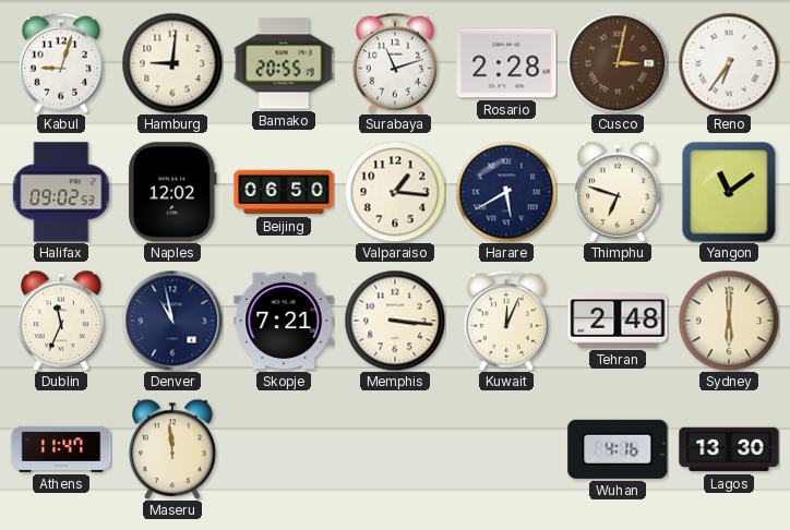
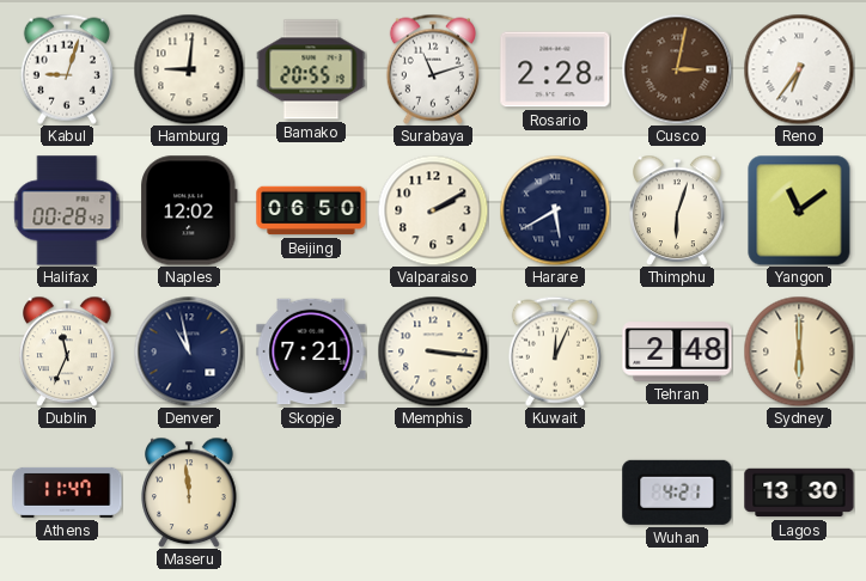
Halifax: 09:02 -> 00:28 (67, 210)
Valparaiso: 1:16 -> 2:10 (433, 210)
Thimphu: 6:48 -> 6:03 (677, 210)
Wuhan: 4:16 -> 4:21 (677, 493)
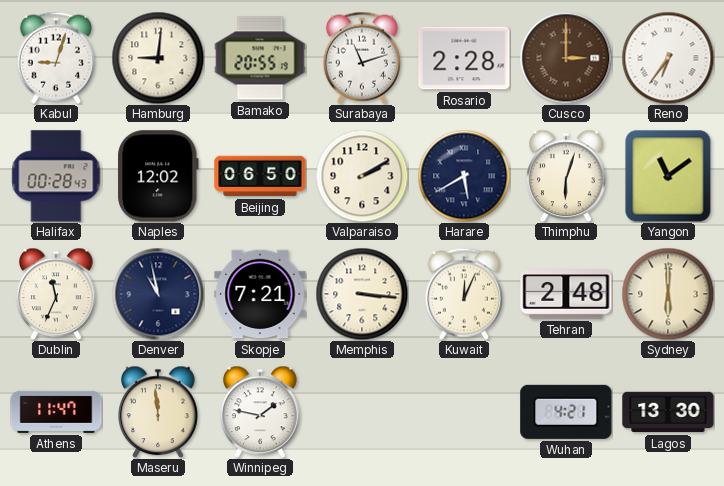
Cusco: 3:02 -> 3:00 (566, 58)
Winnipeg: none -> 1:47 (260, 412)
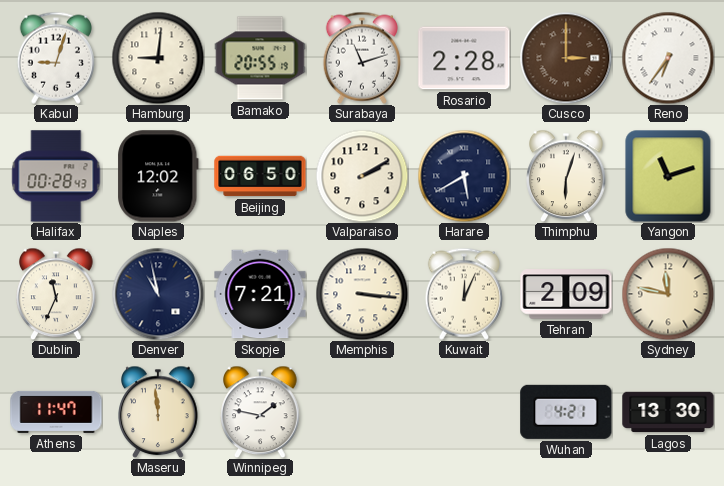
Yangon: 11:09 -> 11:12 (668, 176)
Tehran: 2:48 -> 2:09 (566, 294)
Sydney: 6:00 -> 11:47 (668, 294)
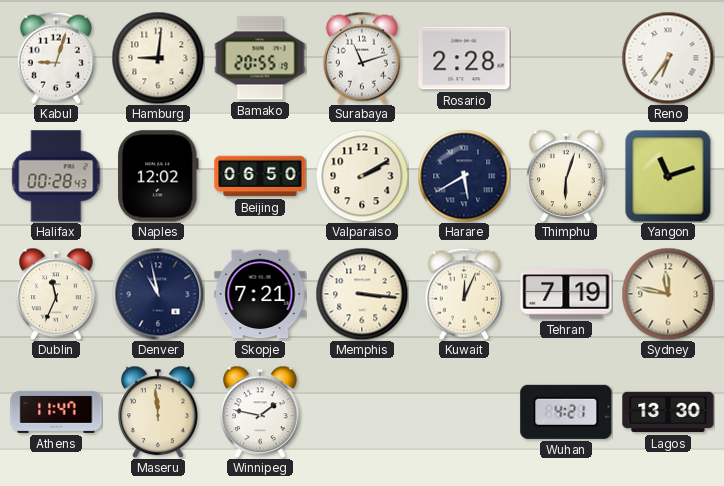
Cusco: 3:00 -> none (566, 58)
Tehran: 2:09 -> 7:19 (566, 294)
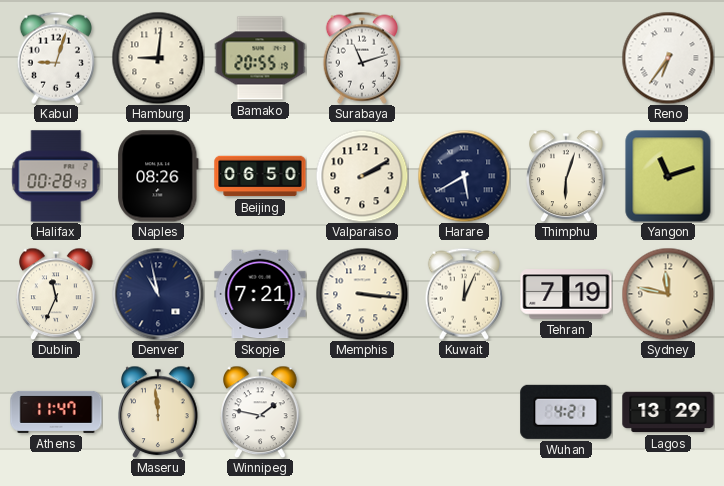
Rosario: 2:28 -> none (464, 58)
Naples: 12:02 -> 08:26 (158, 176)
Lagos: 13:30 -> 13:29 (668, 412)
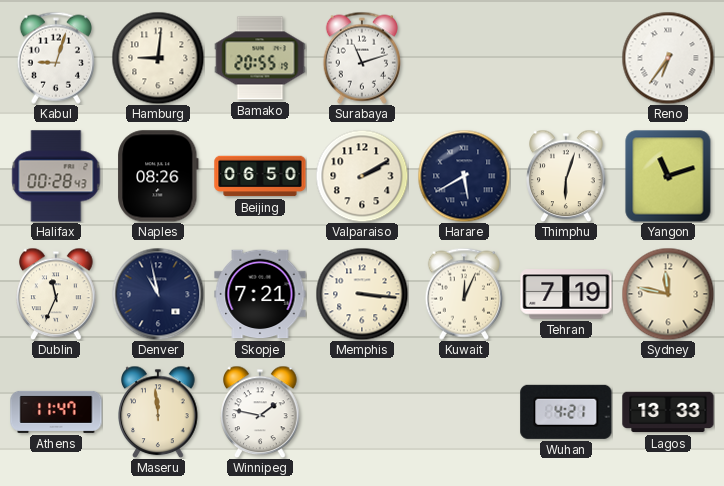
Lagos: 13:29 -> 13:33 (668, 412)
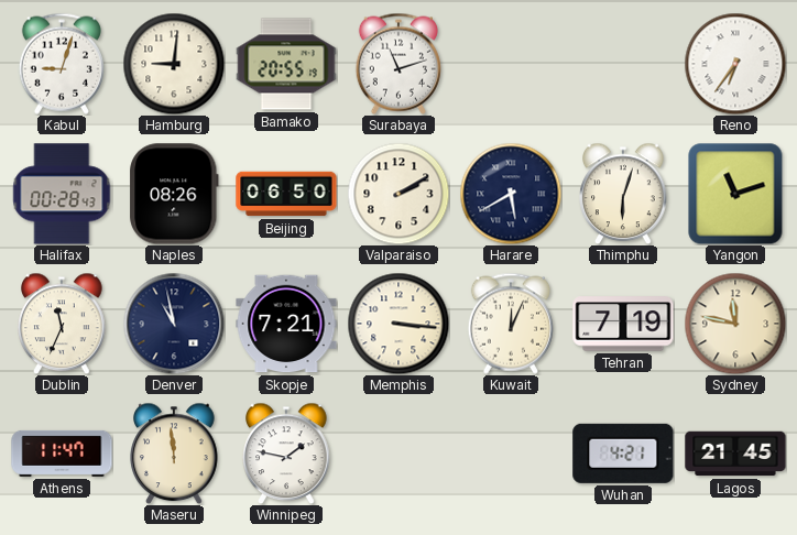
Lagos: 13:33 -> 21:45 (735, 454)
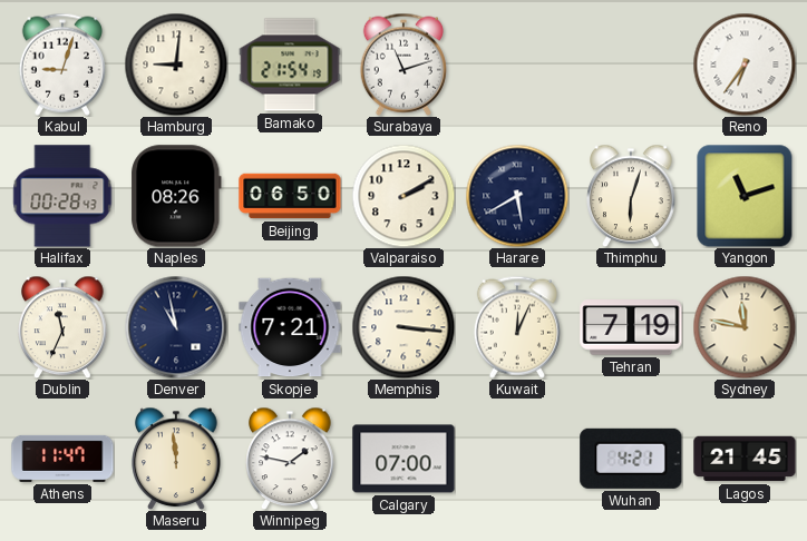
Bamako: 20:55 -> 21:54 (290, 65)
Calgary: none -> 07:00 (403, 459)
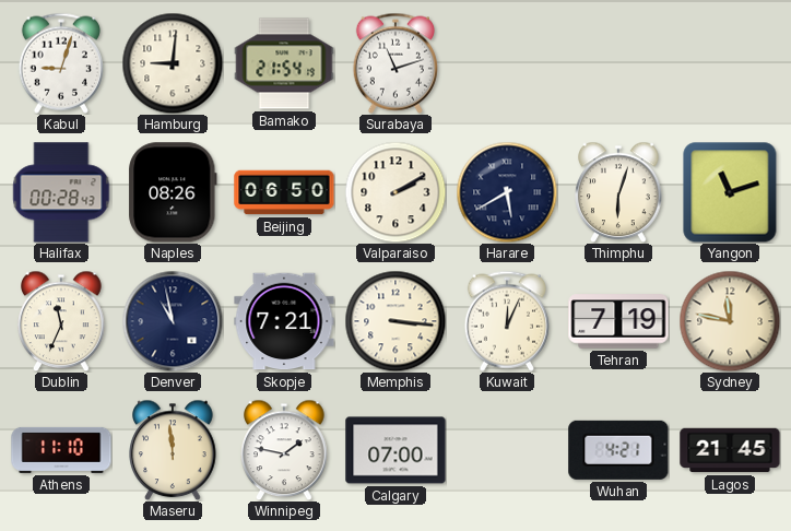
Reno: 6:36 -> none (745, 65)
Athens: 11:47 -> 11:10 (61, 450)
